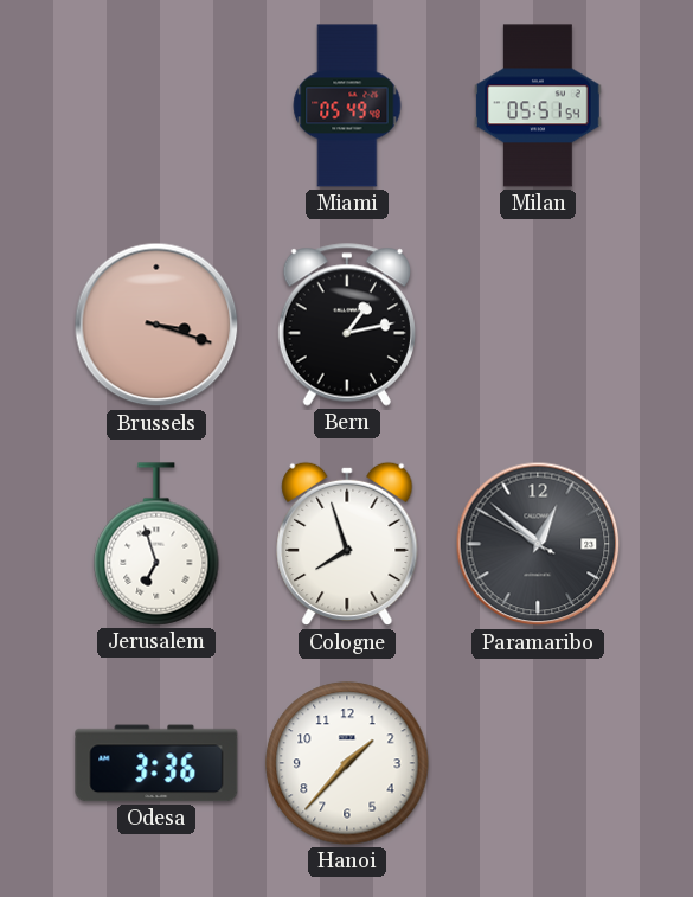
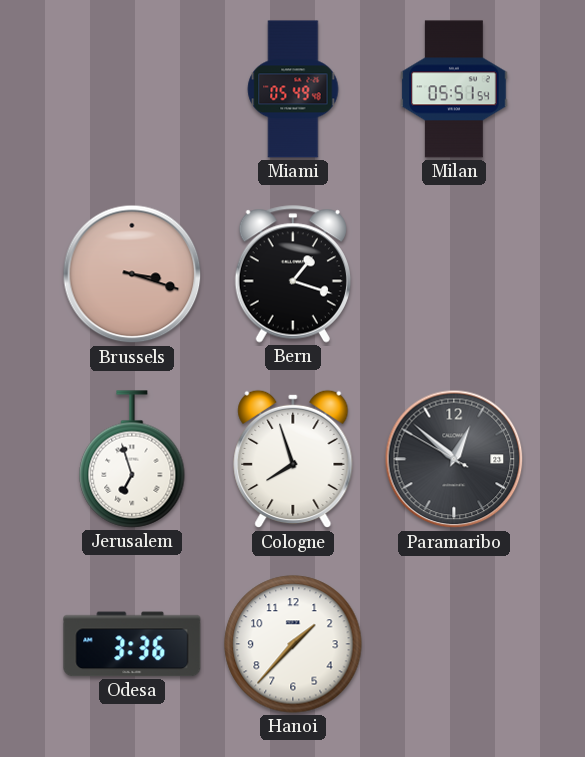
Bern: 1:13 -> 1:18 (293, 274)
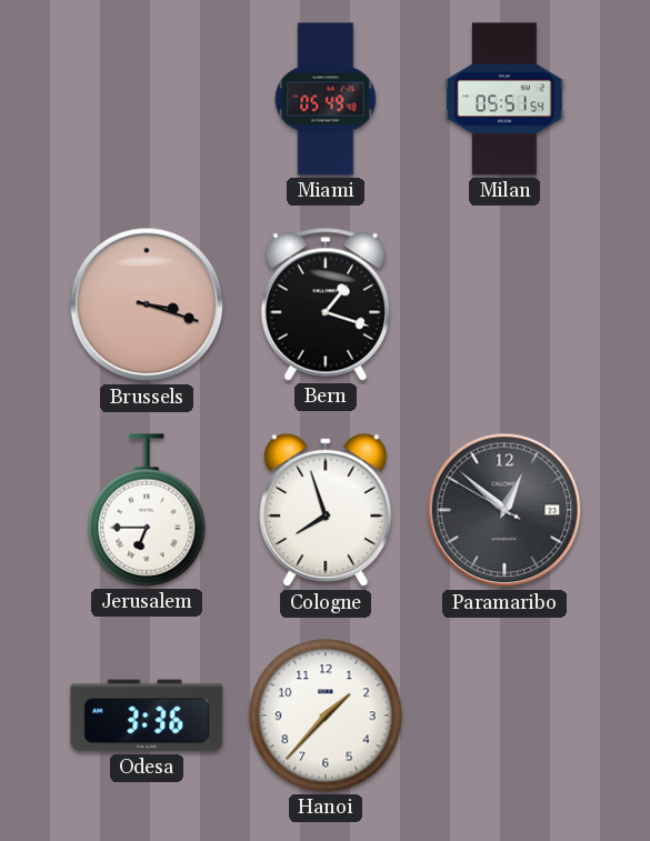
Jerusalem: 6:57 -> 6:45 (147, 510)
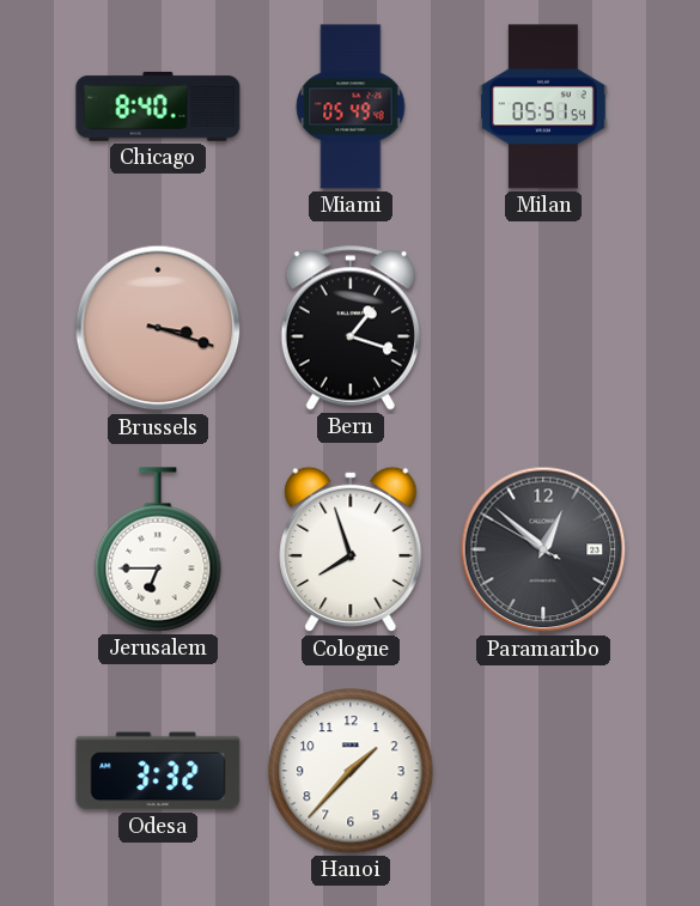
Chicago: none -> 8:40 (158, 107)
Odesa: 3:36 -> 3:32 (158, 771)
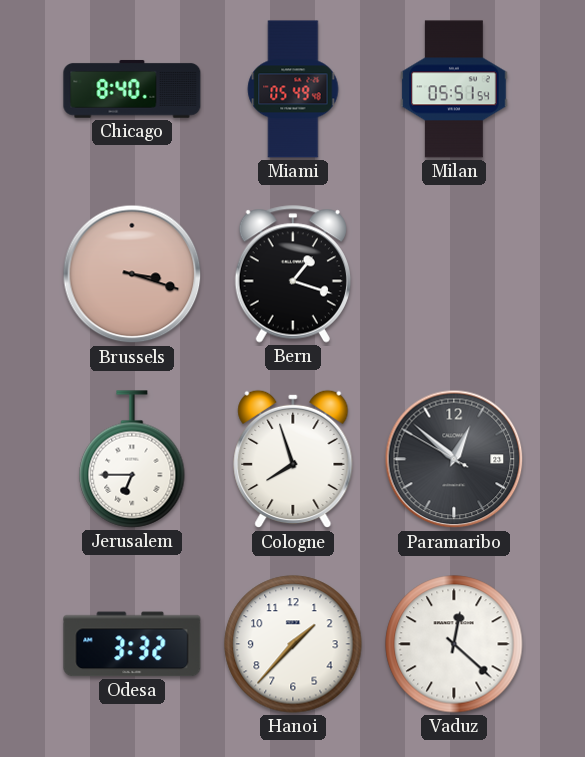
Vaduz: none -> 12:22 (454, 644)
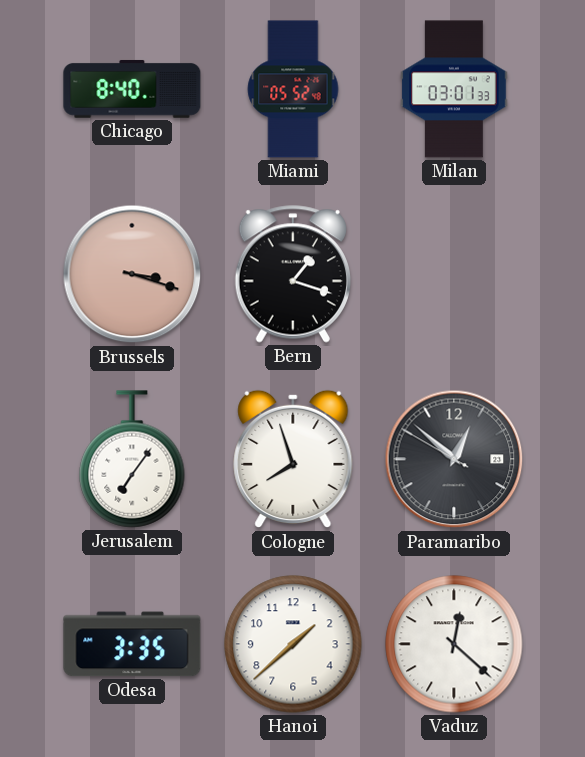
Miami: 05:49 -> 05:52 (293, 89)
Milan: 05:51 -> 03:01 (454, 89)
Jerusalem: 6:45 -> 7:06 (132, 459)
Odesa: 3:32 -> 3:35 (132, 644)
Hanoi: 1:37 -> 1:38 (293, 644)
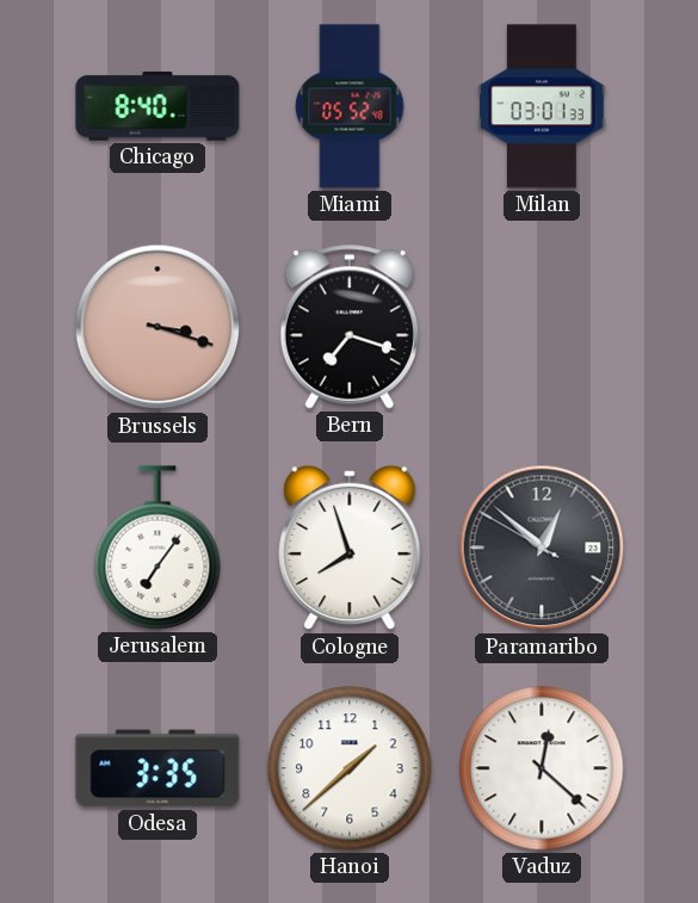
Bern: 1:18 -> 7:18 (350, 327)
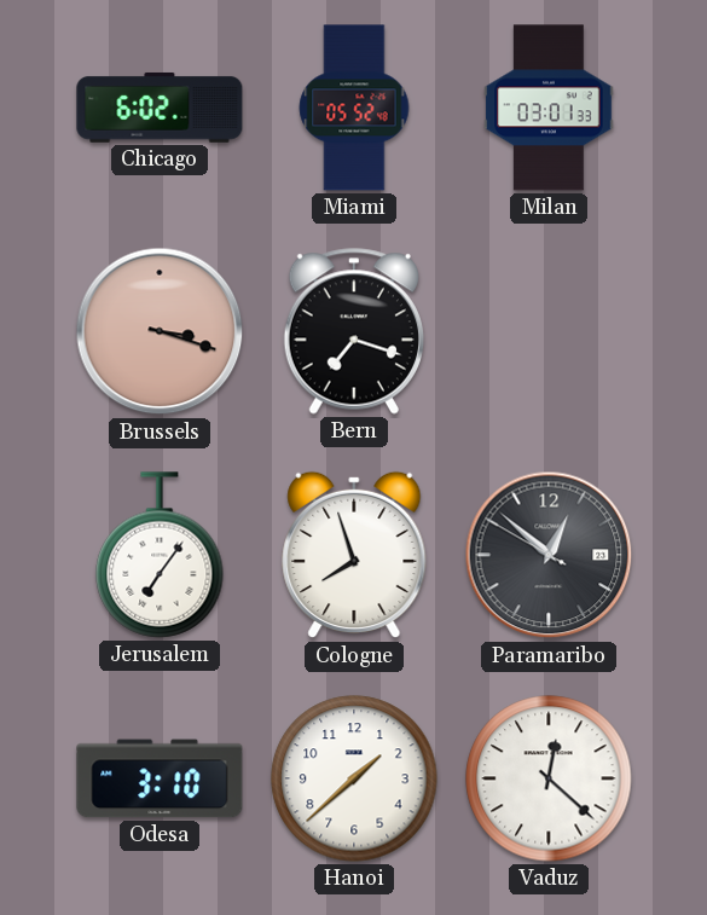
Chicago: 8:40 -> 6:02 (160, 108)
Odesa: 3:35 -> 3:10 (160, 778)
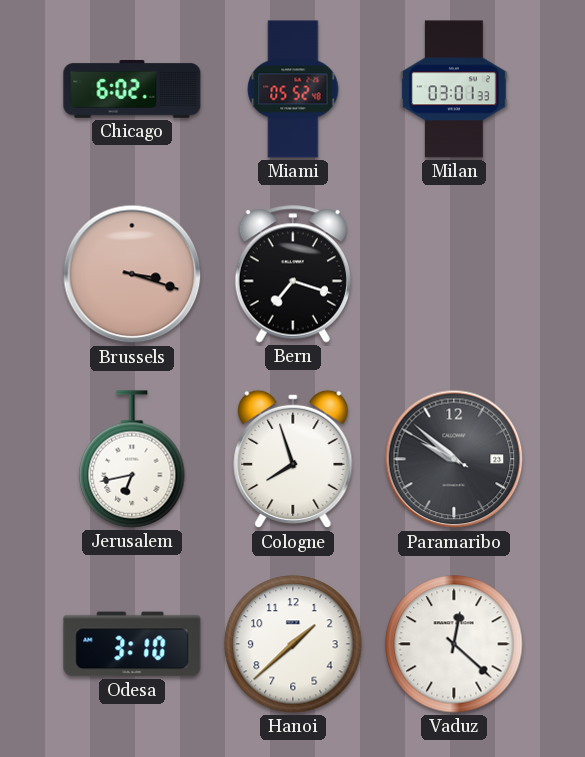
Jerusalem: 7:06 -> 6:43 (132, 459)
Paramaribo: 12:51 -> 9:51 (454, 459)
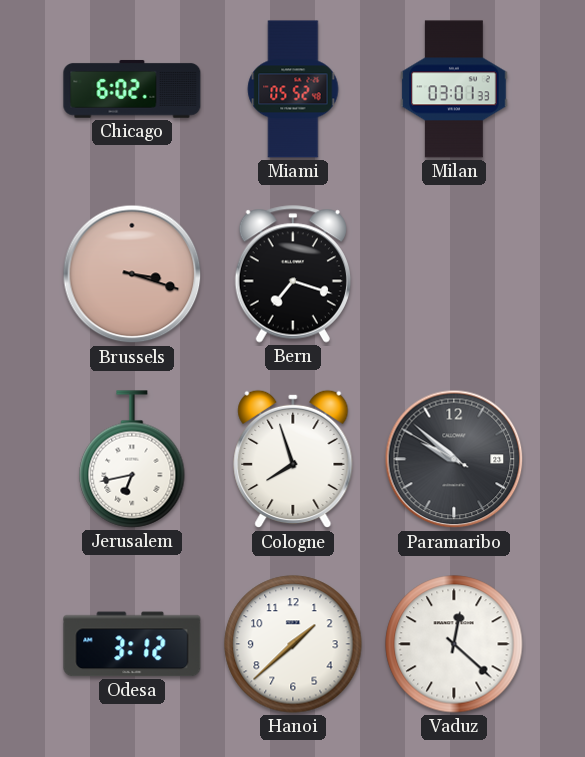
Odesa: 3:10 -> 3:12 (132, 644)
